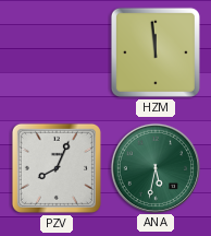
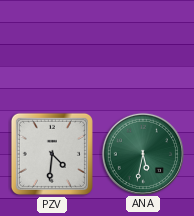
HZM: 11:59 -> none (156, 52)
PZV: 8:04 -> 4:31 (52, 154)
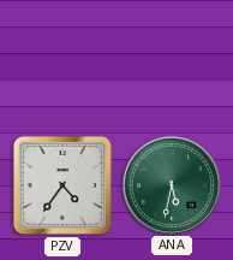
PZV: 4:31 -> 4:36 (62, 185)
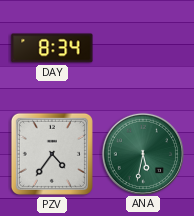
DAY: none -> 8:34 (52, 48)
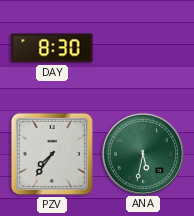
DAY: 8:34 -> 8:30 (52, 48)
PZV: 4:36 -> 7:36 (52, 154)
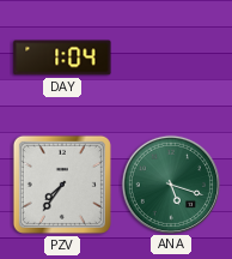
DAY: 8:30 -> 1:04 (62, 58)
ANA: 5:32 -> 5:18 (170, 183)
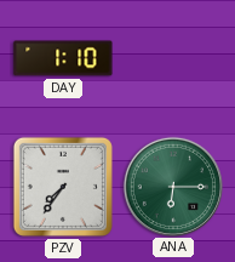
DAY: 1:04 -> 1:10 (63, 58)
ANA: 5:18 -> 6:15 (172, 186)
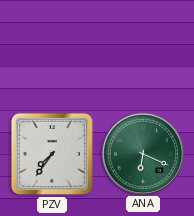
DAY: 1:10 -> none (63, 58)
ANA: 6:15 -> 6:19 (142, 153)
